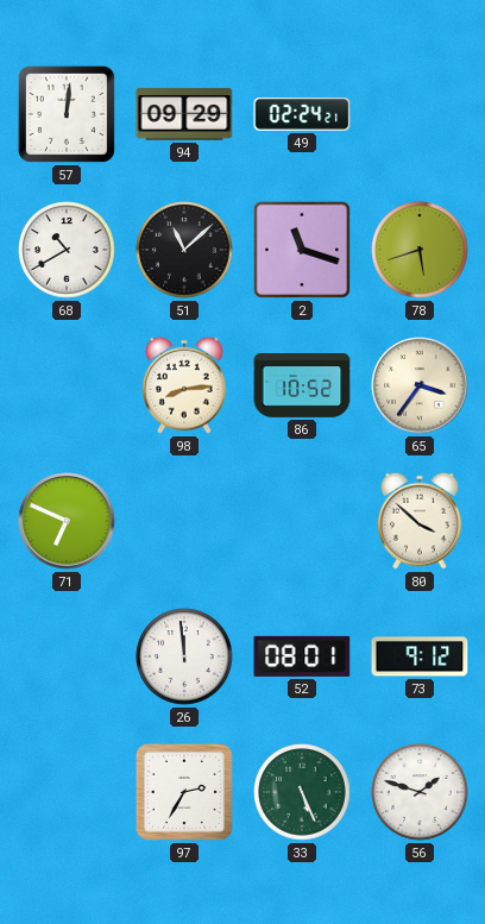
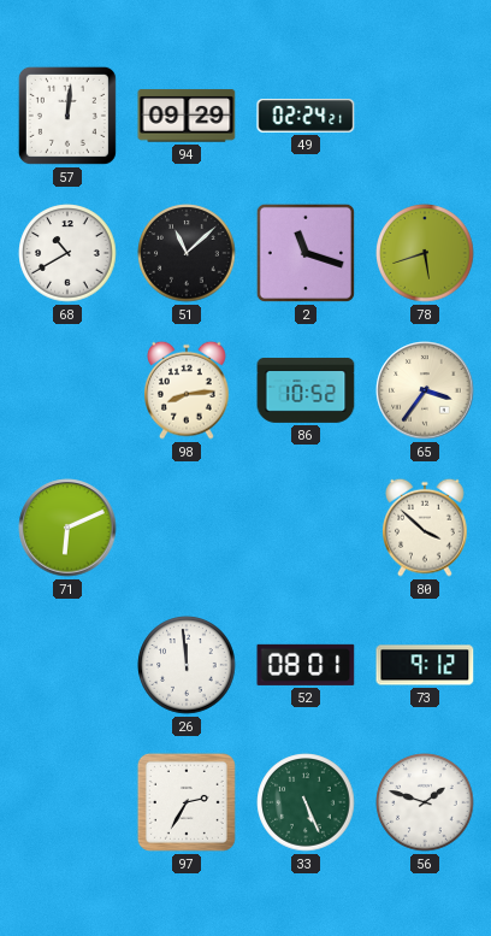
71: 6:49 -> 6:11 (67, 528)
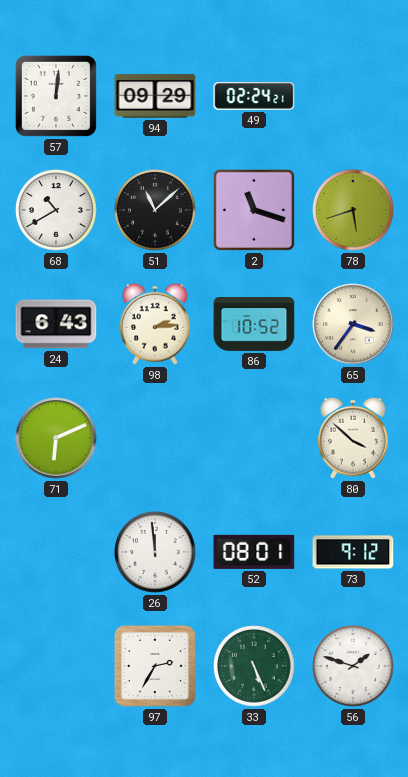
24: none -> 6:43 (56, 324)
98: 8:14 -> 2:14 (156, 324)
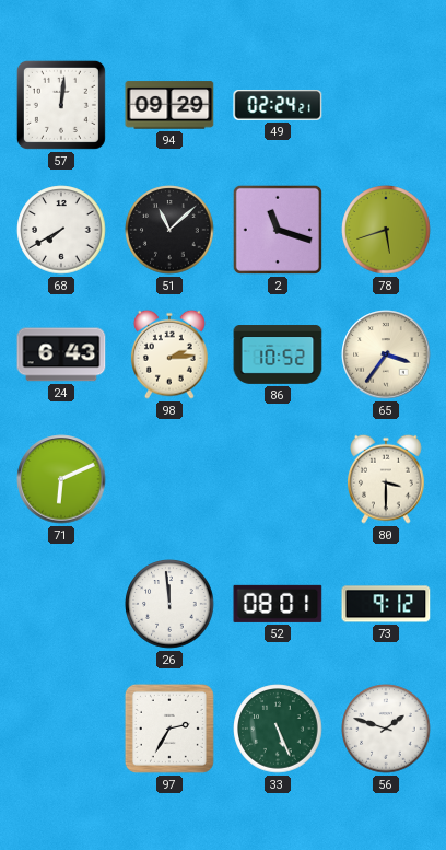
68: 10:40 -> 7:40 (61, 230)
80: 3:52 -> 3:30 (387, 479)
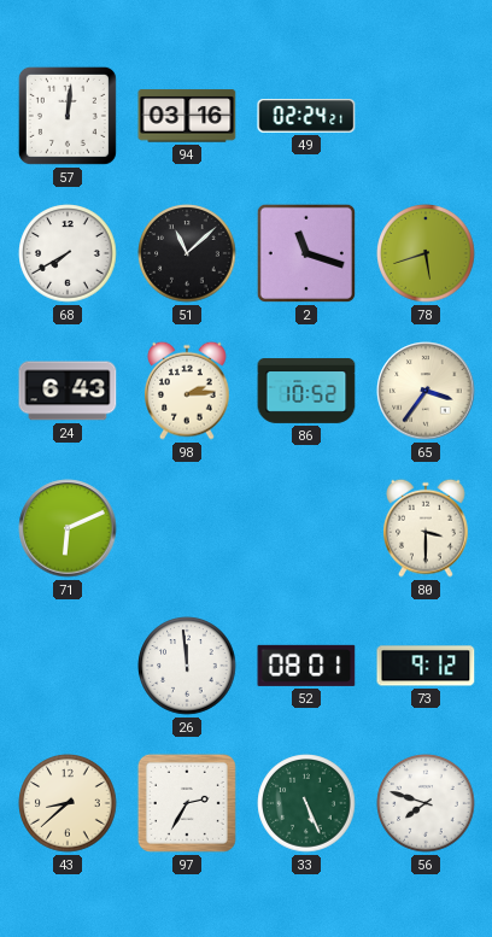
94: 09:29 -> 03:16 (187, 116)
43: none -> 8:38 (68, 803)
56: 1:48 -> 7:48 (426, 803)
